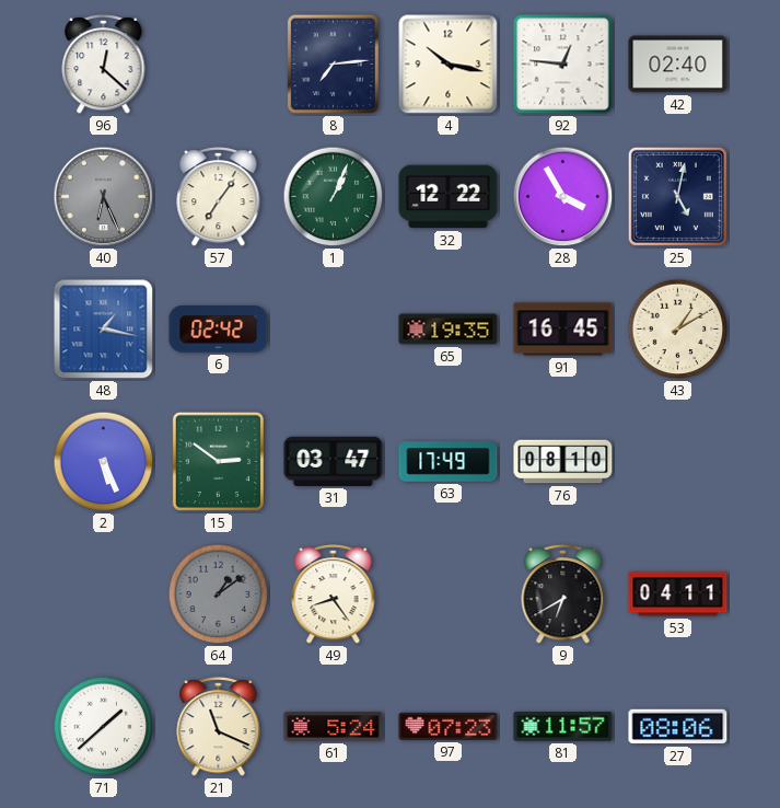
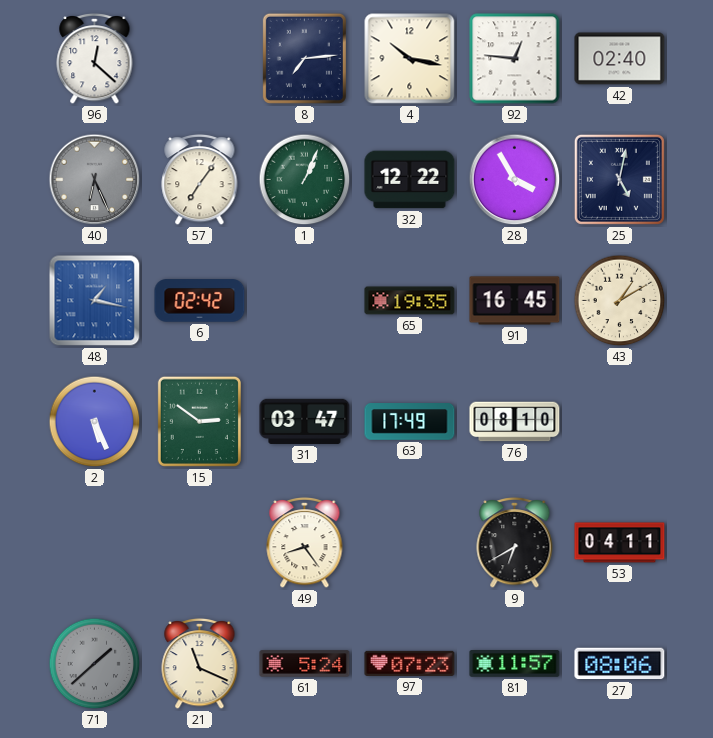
64: 1:09 -> none (219, 595)
71 dial: white -> grey (95, 664)
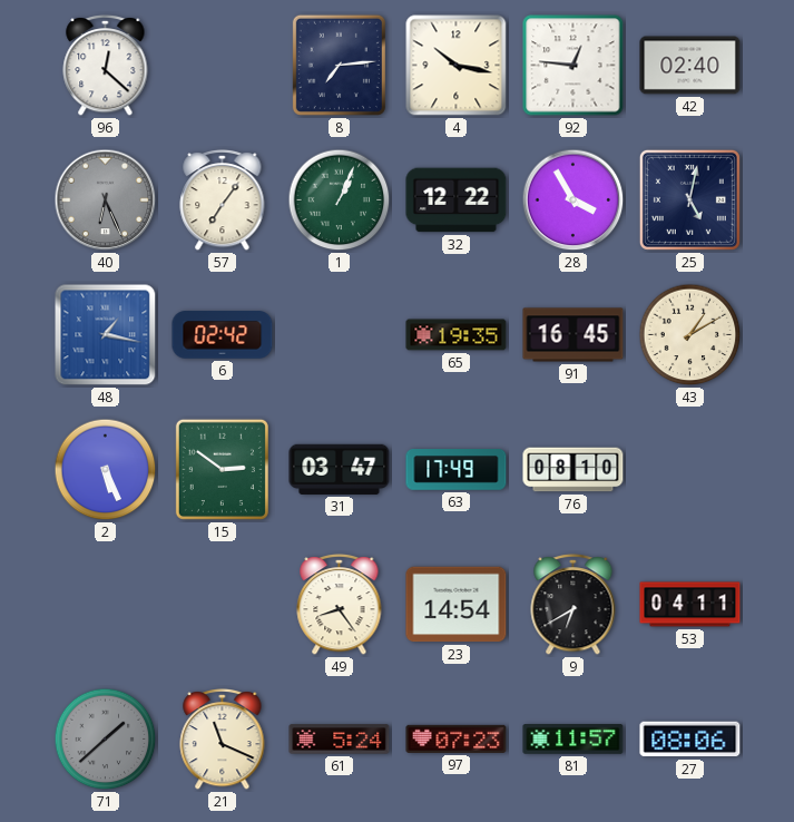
23: none -> 14:54 (457, 605)
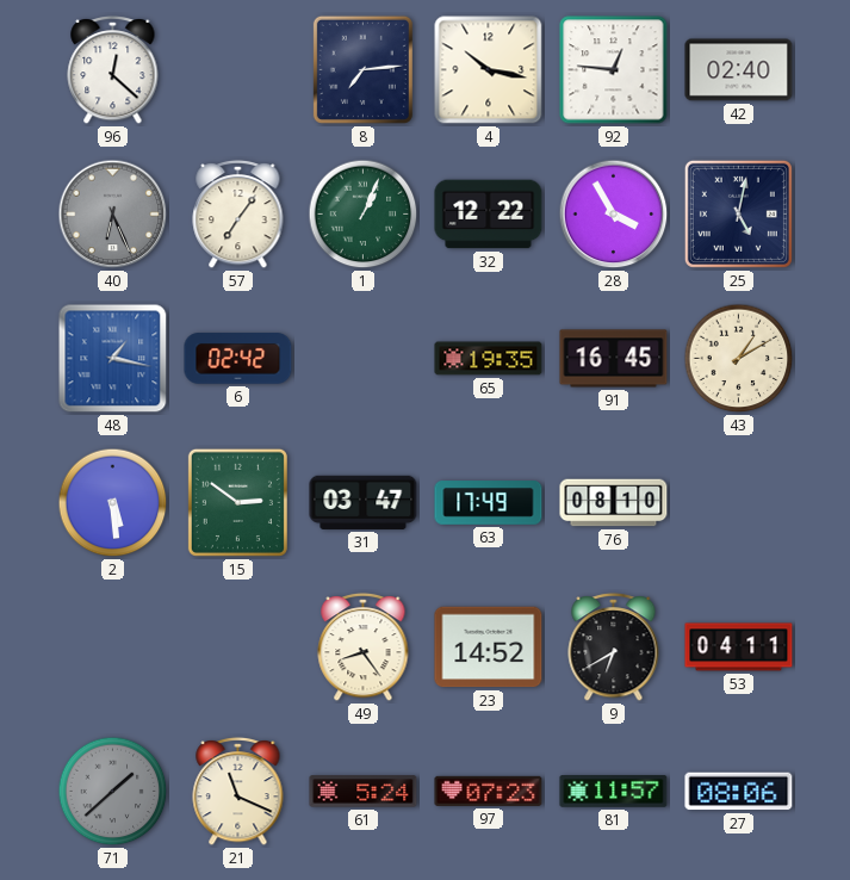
2: 5:26 -> 5:29 (113, 503)
23: 14:54 -> 14:52 (489, 647)
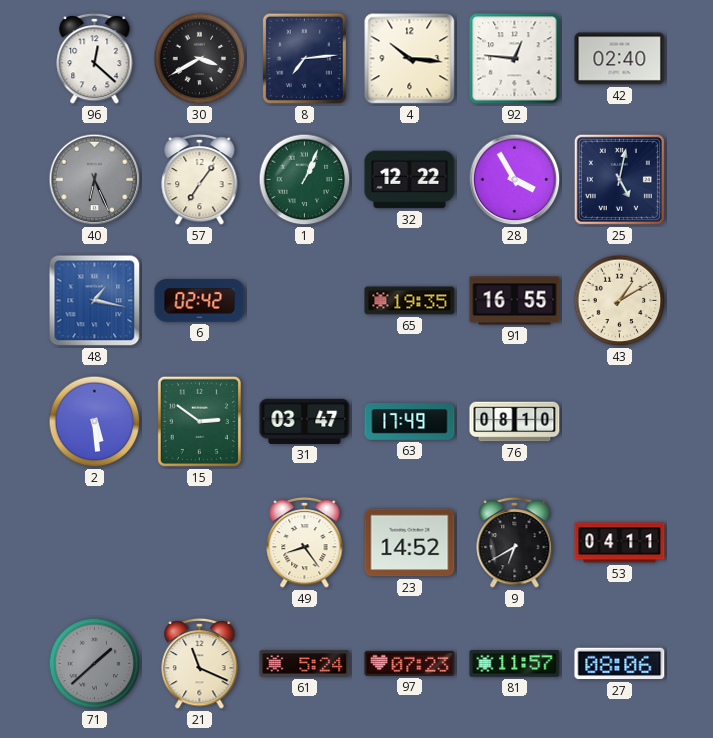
30: none -> 3:40 (200, 59)
4: 10:17 -> 10:16 (410, 59)
91: 16:45 -> 16:55 (515, 301)
